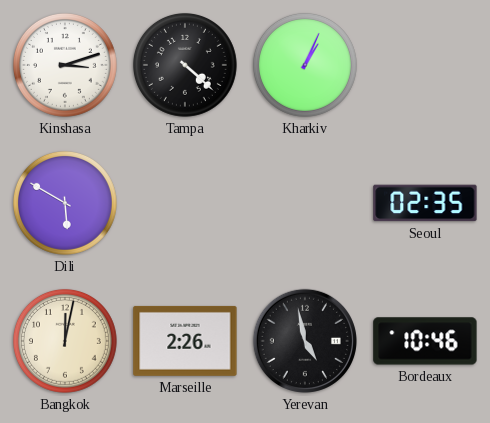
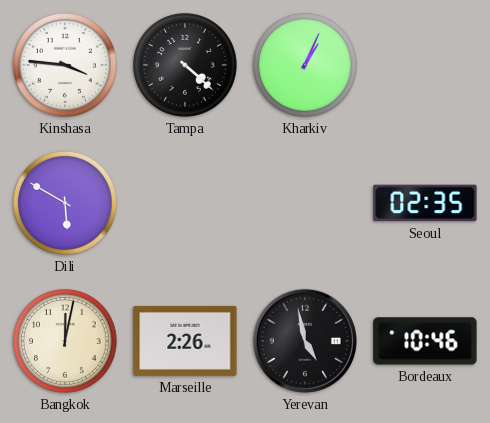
Kinshasa: 3:12 -> 3:46 (65, 65)
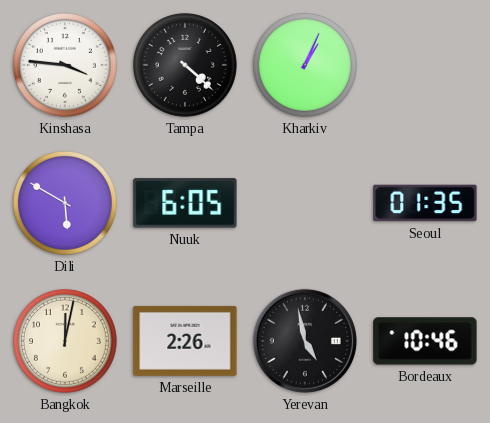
Nuuk: none -> 6:05 (185, 203)
Seoul: 02:35 -> 01:35 (425, 203)
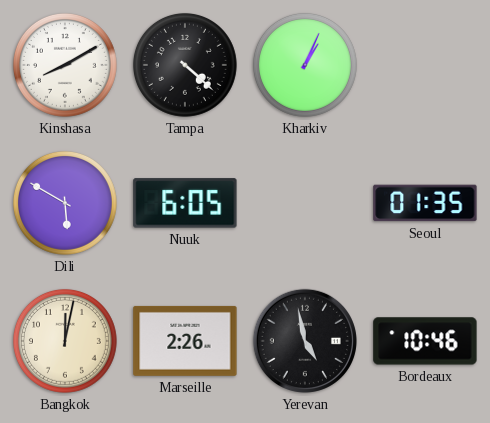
Kinshasa: 3:46 -> 8:10 (65, 65)
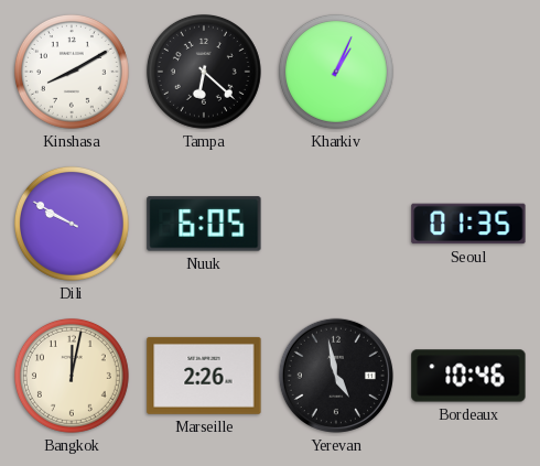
Tampa: 4:22 -> 6:22 (204, 72)
Dili: 5:50 -> 9:50 (72, 224)
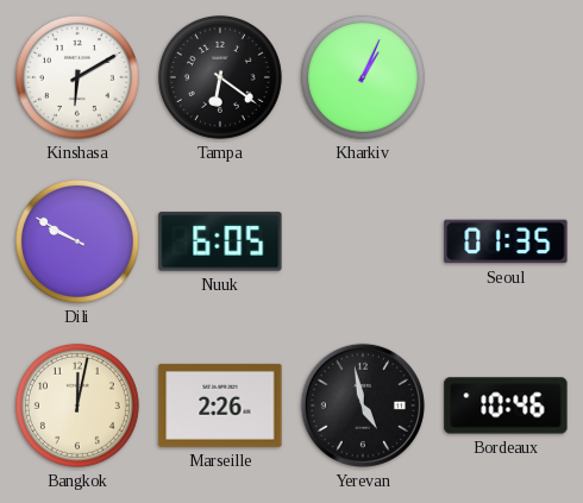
Kinshasa: 8:10 -> 6:10 (77, 77)
Tampa: 6:22 -> 6:21 (220, 77)
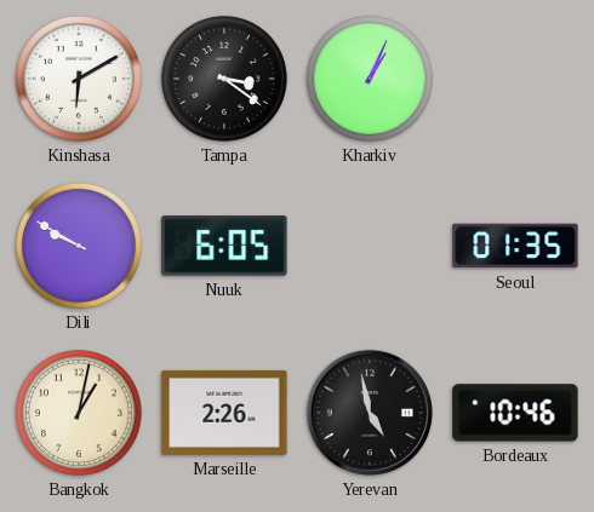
Tampa: 6:21 -> 3:21 (224, 79)
Bangkok: 12:02 -> 1:02 (79, 413)
